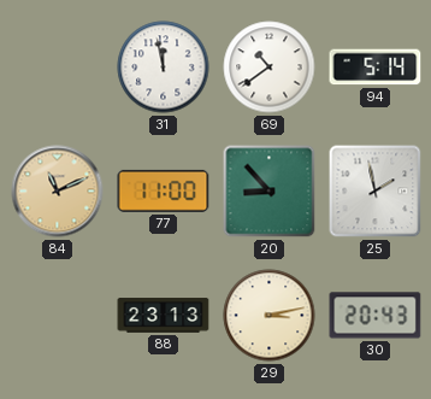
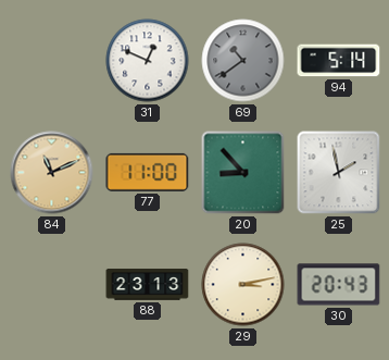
31: 11:58 -> 12:49 (148, 61)
69 dial: white -> grey (243, 61)
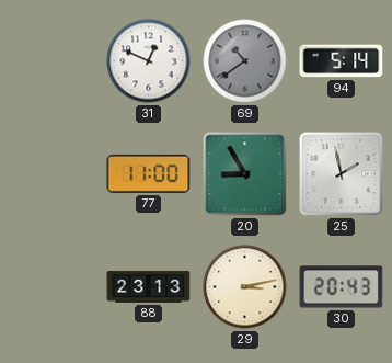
84: 11:11 -> none (52, 173)
20: 8:53 -> 8:55 (245, 174)
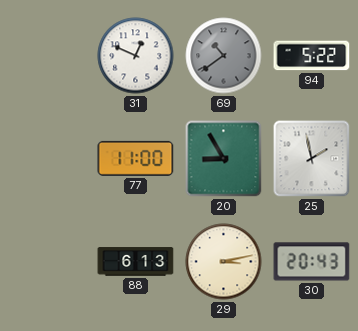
94: 5:14 -> 5:22 (312, 56)
88: 23:13 -> 6:13 (136, 262)
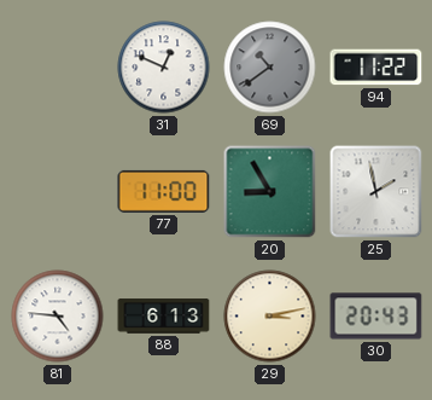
94: 5:22 -> 11:22 (376, 68)
81: none -> 4:46 (58, 317)
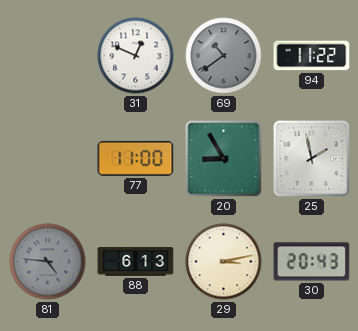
81 dial: white -> grey (48, 262)
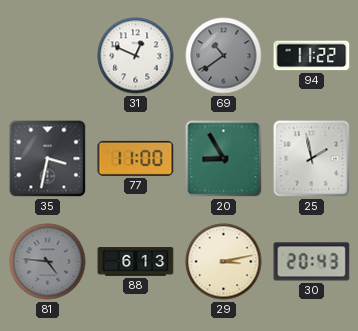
35: none -> 3:32 (48, 159)
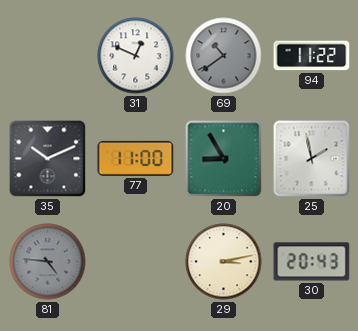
35: 3:32 -> 10:11 (48, 159)
88: 6:13 -> none (136, 262)
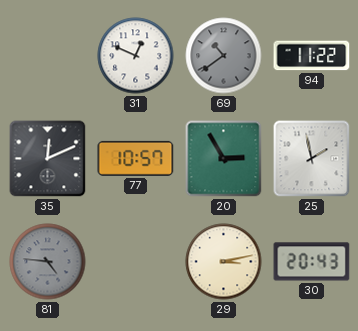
35: 10:11 -> 12:11 (48, 159)
77: 11:00 -> 10:57 (136, 158)
20: 8:55 -> 2:55 (224, 159)
